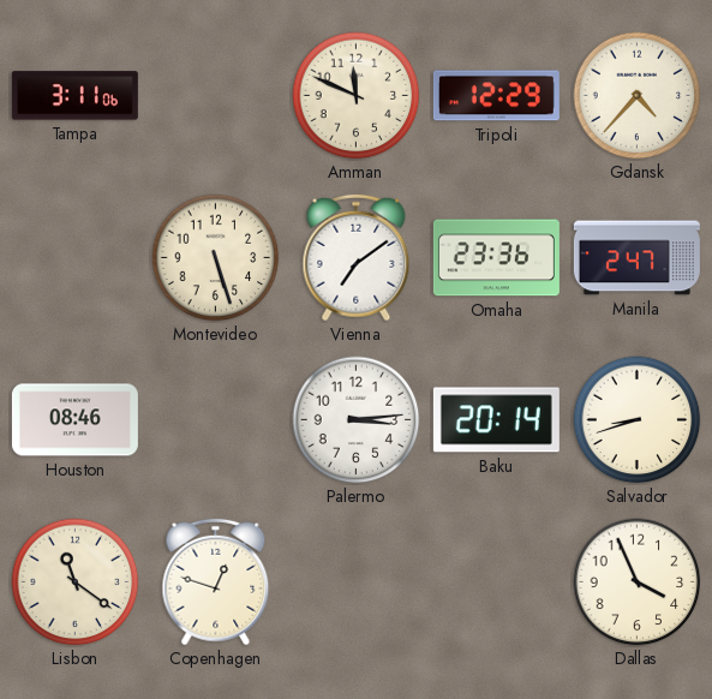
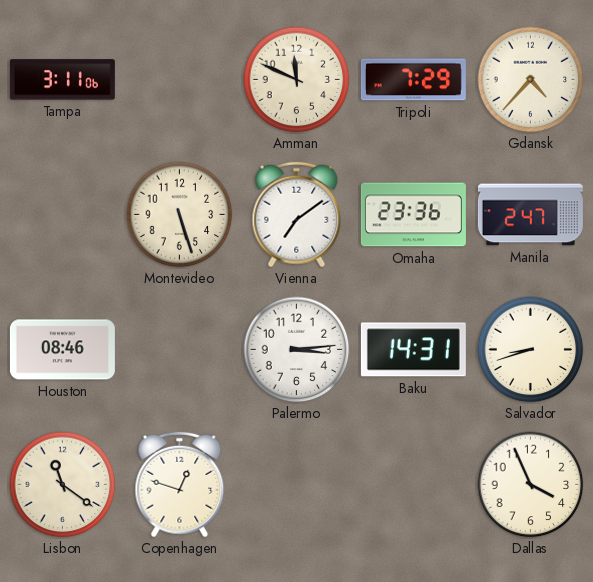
Tripoli: 12:29 -> 7:29 (413, 80)
Baku: 20:14 -> 14:31 (413, 350)
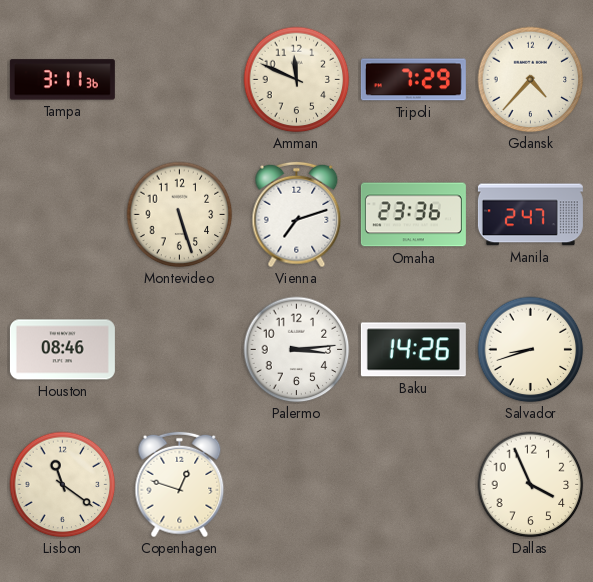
Tampa: 3:11:06 -> 3:11:36 (62, 80)
Vienna: 7:09 -> 7:12 (297, 215)
Baku: 14:31 -> 14:26 (413, 350)
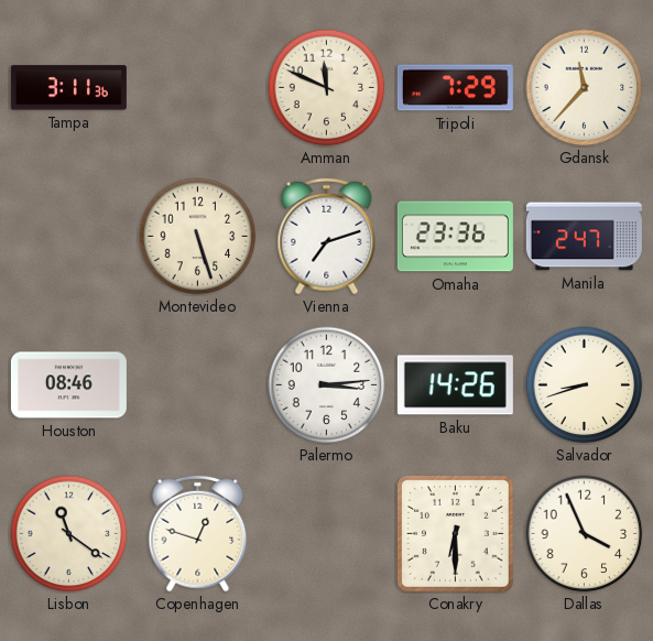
Gdansk: 4:37 -> 11:37 (585, 88)
Conakry: none -> 6:30 (456, 534)
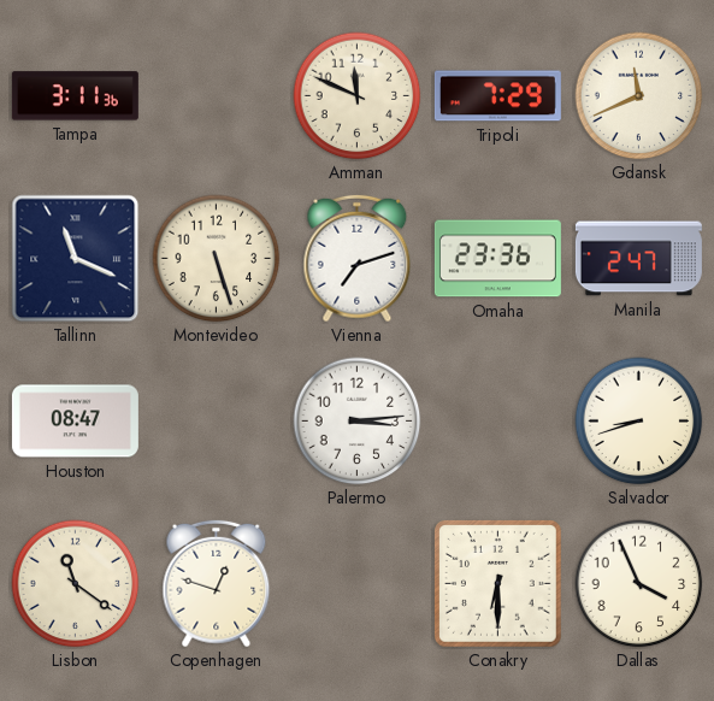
Gdansk: 11:37 -> 11:41 (639, 96)
Tallinn: none -> 11:19 (76, 259)
Houston: 08:46 -> 08:47 (75, 422)
Baku: 14:26 -> none (455, 385)
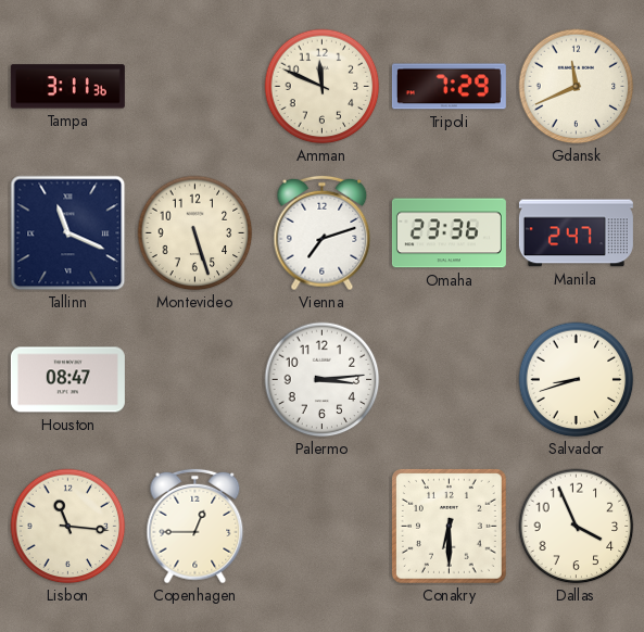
Lisbon: 11:21 -> 11:16 (68, 527)
Copenhagen: 12:48 -> 12:45 (195, 527)
